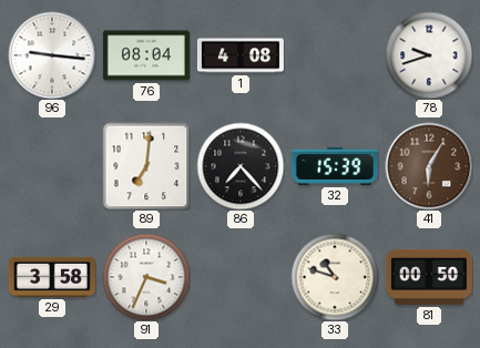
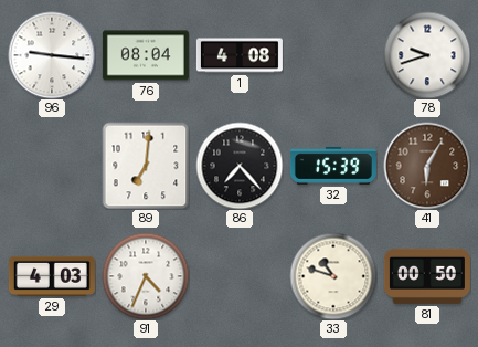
29: 3:58 -> 4:03 (52, 276)
91: 3:34 -> 4:34 (146, 276)
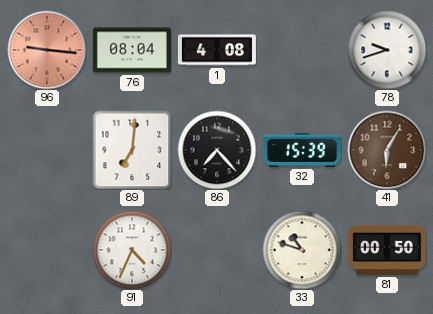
96 dial: white -> salmon (47, 50)
29: 4:03 -> none (52, 276)
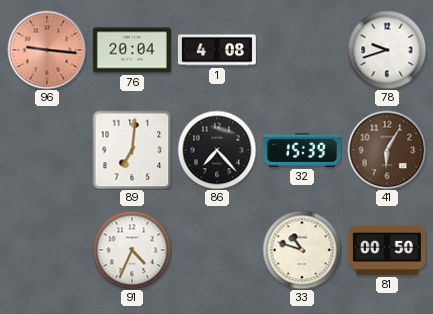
76: 08:04 -> 20:04 (132, 50)
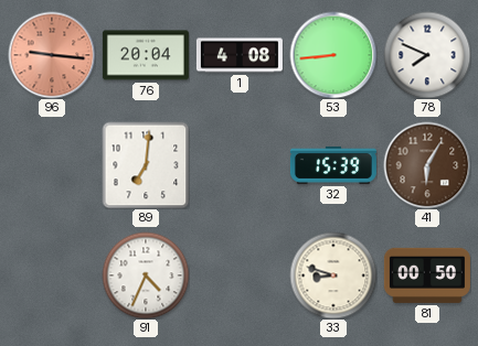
53: none -> 8:44 (333, 55)
78: 9:42 -> 7:49 (427, 55)
86: 7:23 -> none (217, 150)
33: 10:48 -> 8:48 (333, 275)
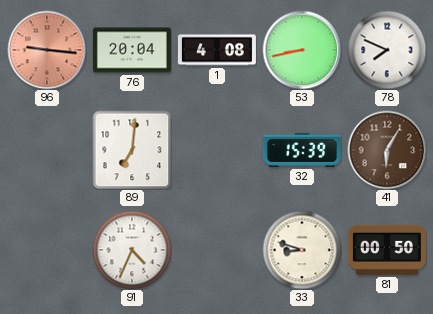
53: 8:44 -> 8:43 (302, 50)
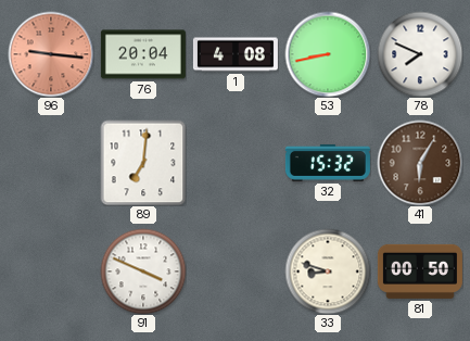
32: 15:39 -> 15:32 (328, 163)
91: 4:34 -> 3:49 (143, 271)
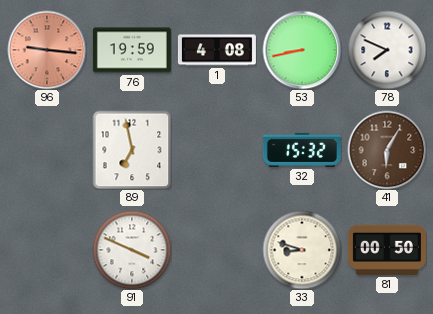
76: 20:04 -> 19:59 (132, 50)
89: 7:01 -> 6:58 (132, 150)
